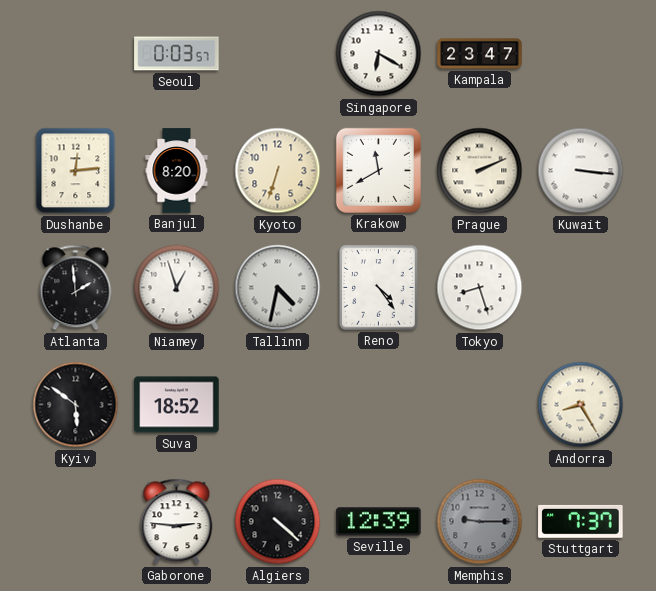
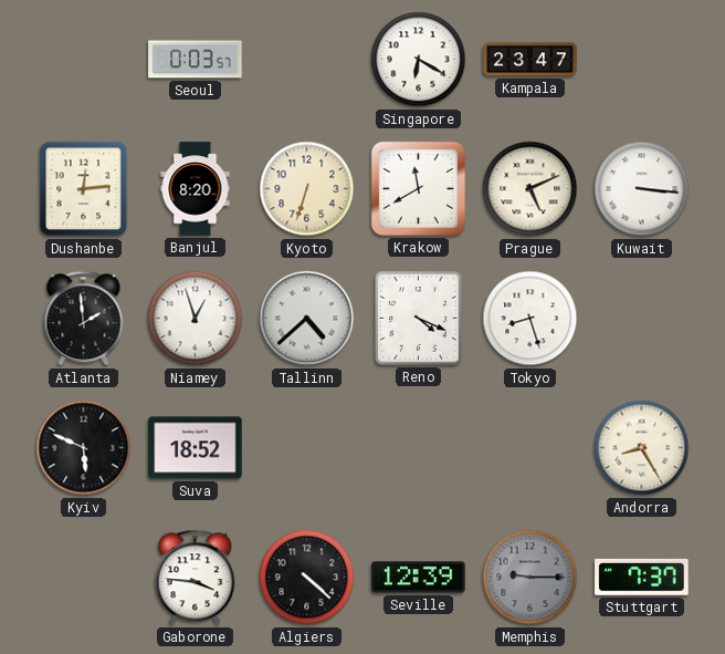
Prague: 2:11 -> 5:11 (530, 189)
Tallinn: 4:32 -> 4:38 (307, 319)
Reno: 4:24 -> 4:19 (419, 319)
Kyiv: 5:51 -> 5:49 (84, 448)
Gaborone: 2:46 -> 3:46 (196, 578)
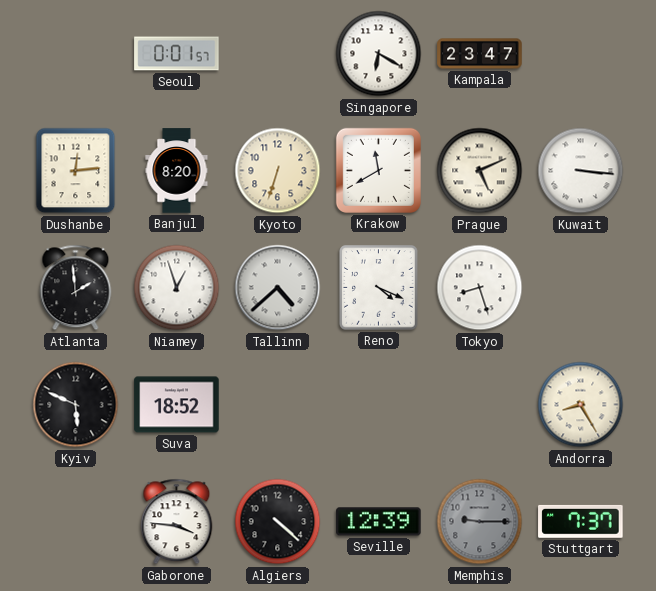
Seoul: 0:03 -> 0:01 (177, 54)
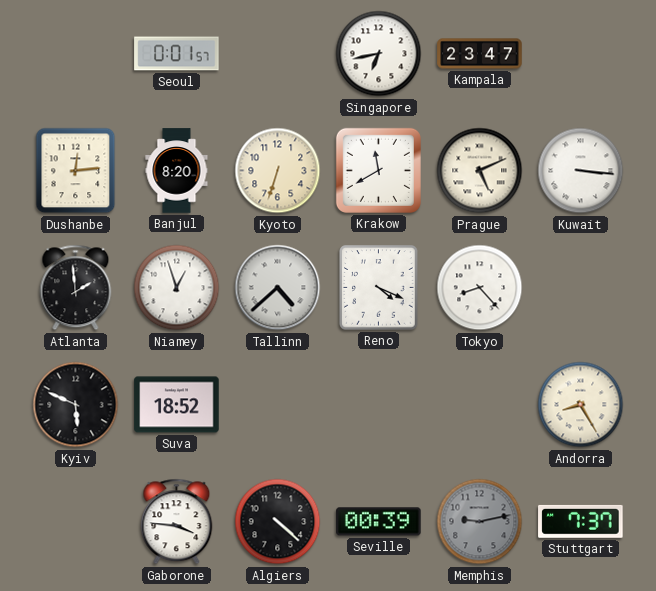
Singapore: 6:20 -> 6:43 (379, 54)
Tokyo: 8:27 -> 8:23 (480, 288)
Seville: 12:39 -> 00:39 (379, 522)
Memphis: 9:15 -> 9:13 (480, 522)
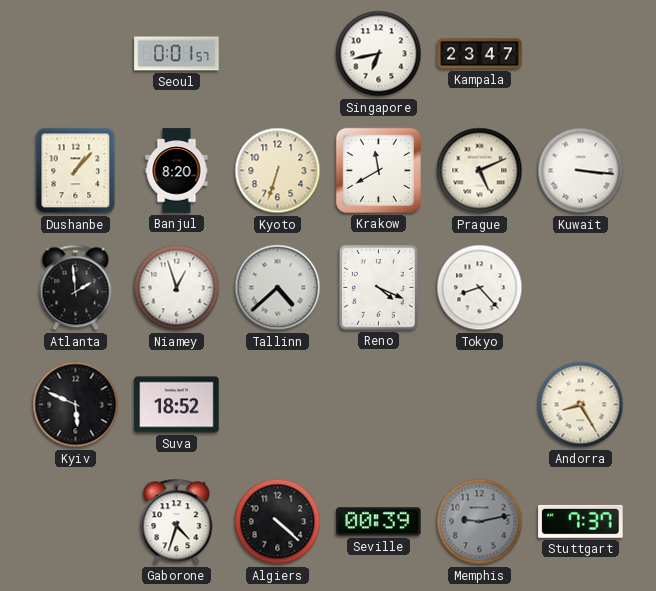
Dushanbe: 12:14 -> 1:07 (76, 171)
Gaborone: 3:46 -> 4:33 (177, 522)
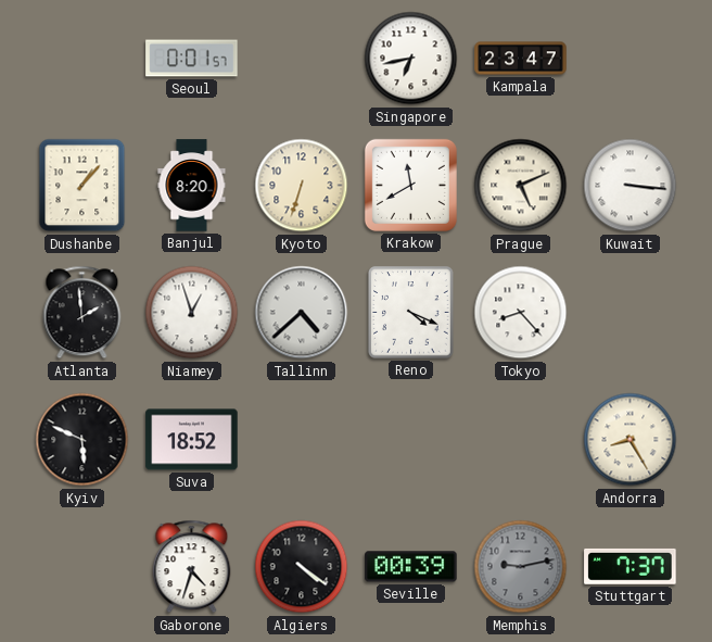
Algiers: 4:22 -> 4:21 (302, 567)
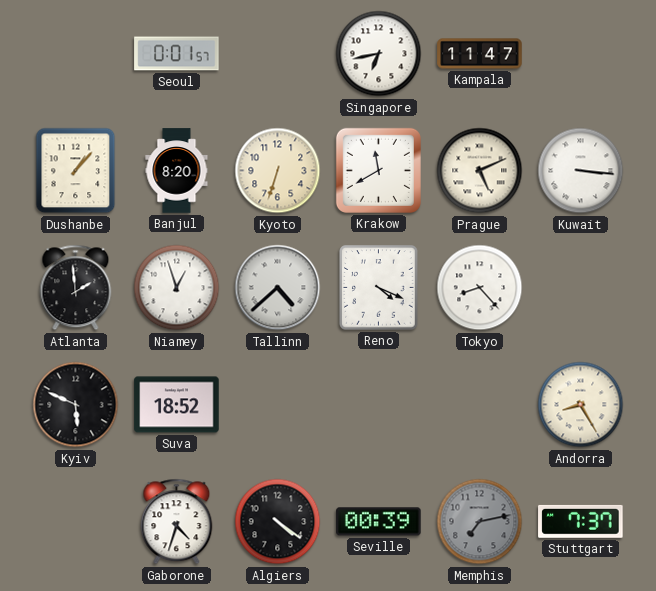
Kampala: 23:47 -> 11:47 (480, 54)
Memphis: 9:13 -> 7:13 (480, 522)
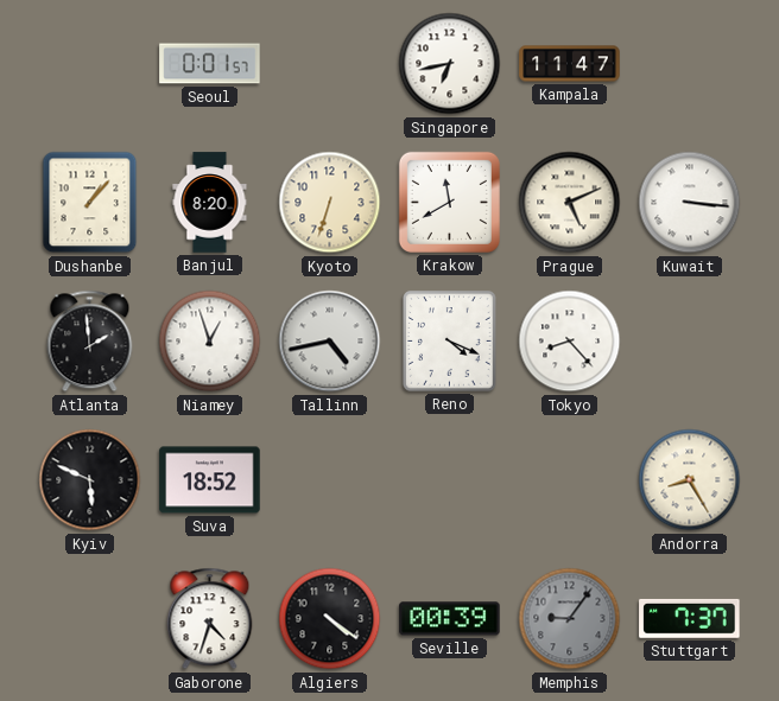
Tallinn: 4:38 -> 4:43 (330, 342)
Memphis: 7:13 -> 9:06 (570, 619)
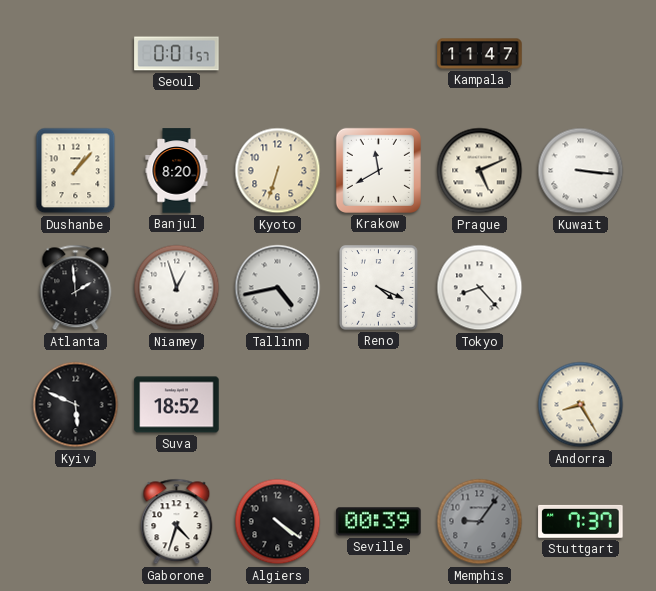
Singapore: 6:43 -> none (450, 64)
